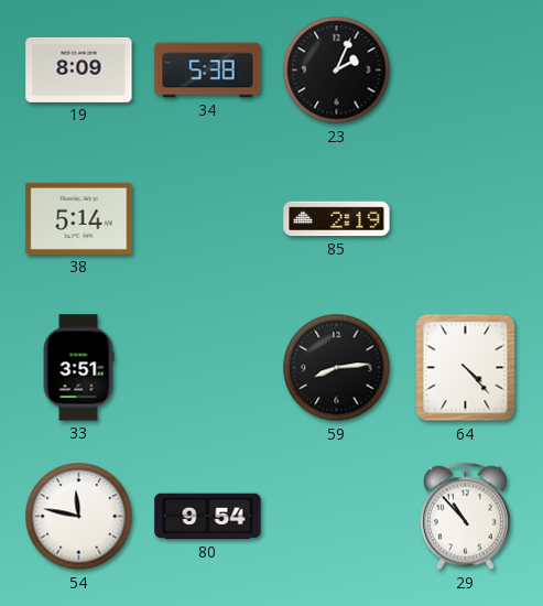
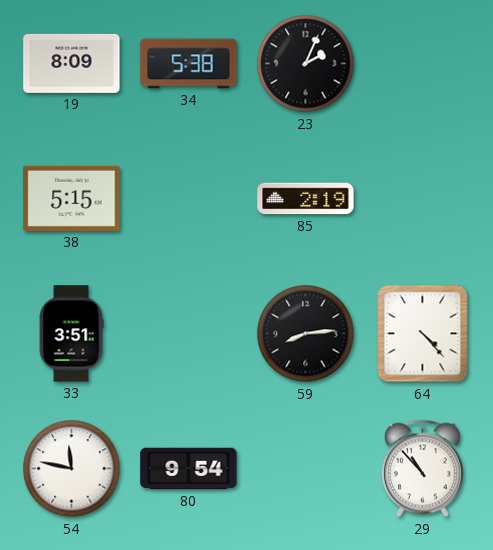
38: 5:14 -> 5:15 (72, 198)
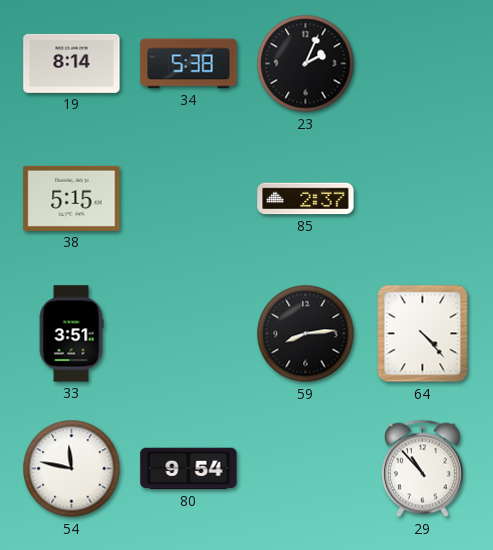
19: 8:09 -> 8:14 (72, 63)
85: 2:19 -> 2:37 (306, 199)
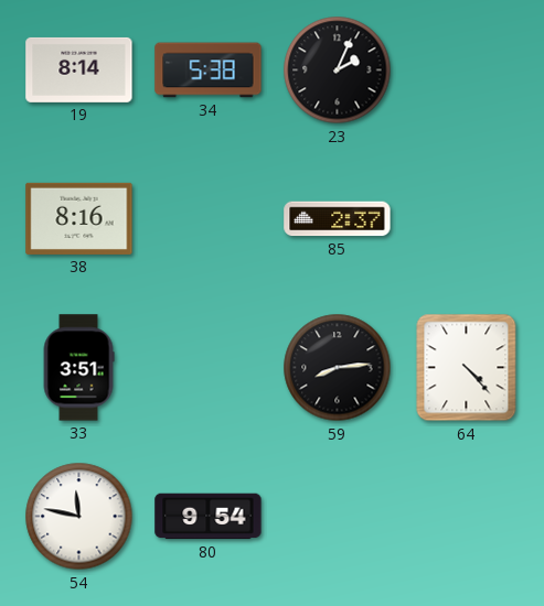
38: 5:15 -> 8:16 (79, 218)
29: 10:53 -> none (422, 469)
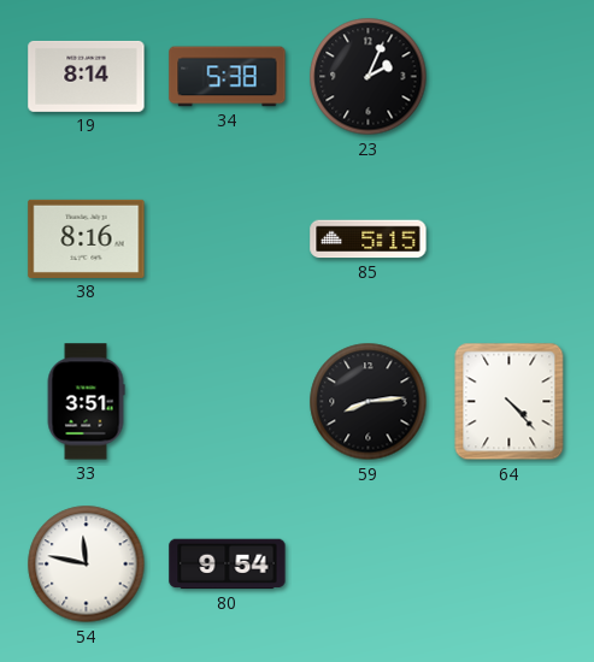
85: 2:37 -> 5:15 (369, 240)
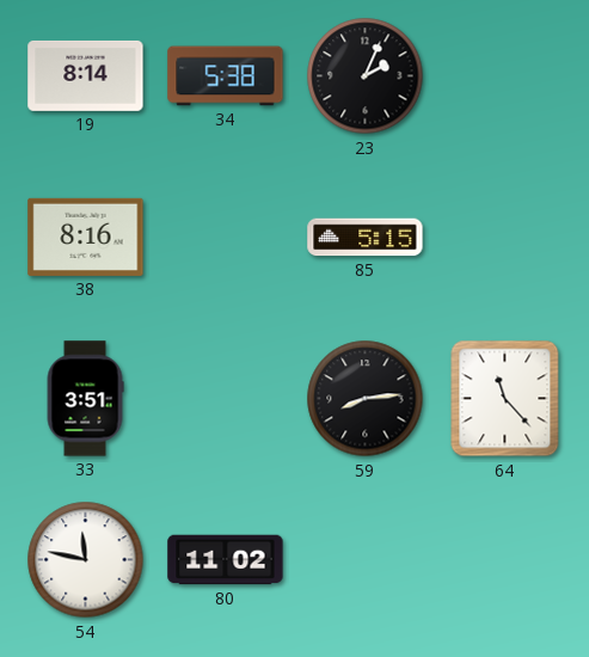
64: 4:23 -> 11:23 (505, 399)
80: 9:54 -> 11:02 (226, 560)
